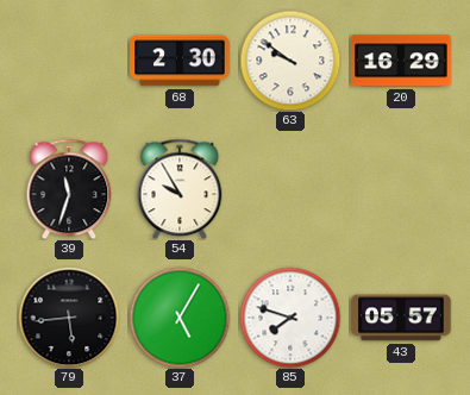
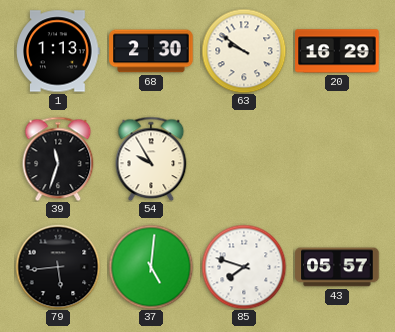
1: none -> 1:13 (58, 51)
37: 5:05 -> 5:01 (151, 267)
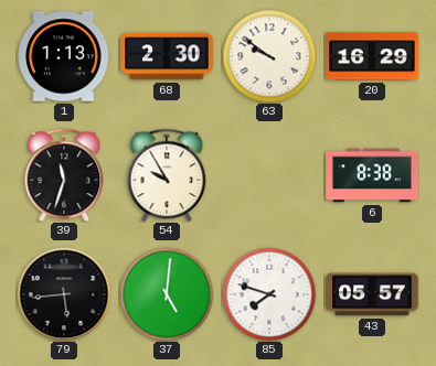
6: none -> 8:38 (372, 175)
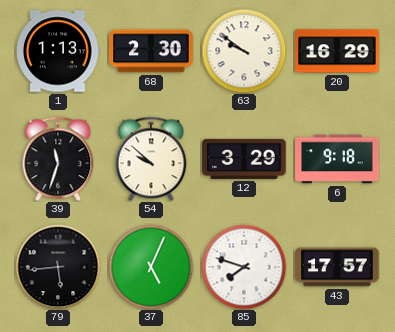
54: 9:55 -> 9:52 (151, 159)
12: none -> 3:29 (244, 159)
6: 8:38 -> 9:18 (337, 159)
37: 5:01 -> 5:04 (151, 267)
43: 05:57 -> 17:57 (337, 267)
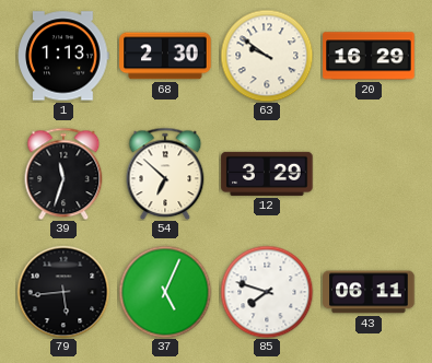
54: 9:52 -> 6:52 (165, 174)
6: 9:18 -> none (337, 159)
43: 17:57 -> 06:11 (369, 292)
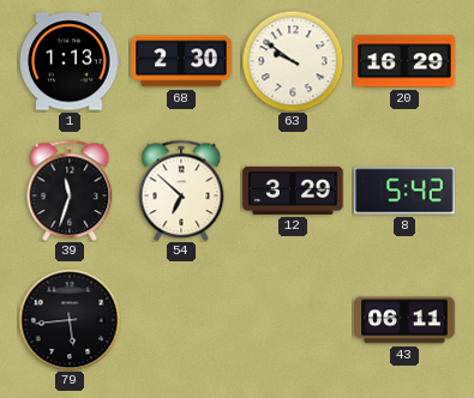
8: none -> 5:42 (404, 191)
37: 5:04 -> none (165, 292)
85: 7:48 -> none (267, 292)
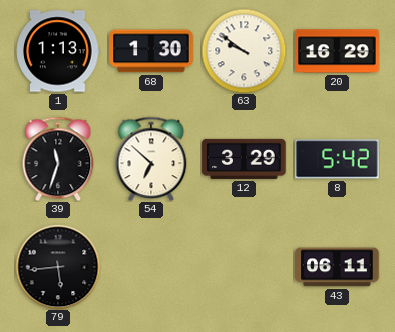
68: 2:30 -> 1:30 (151, 51)
